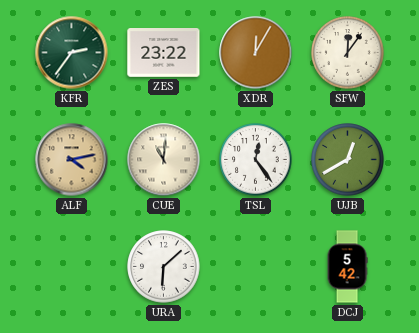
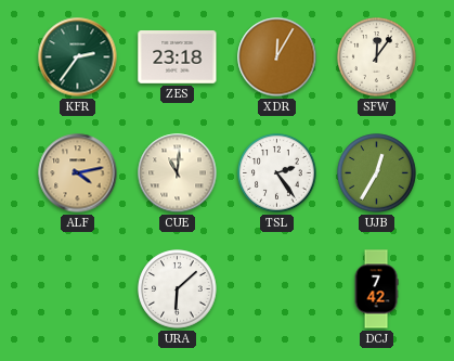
ZES: 23:22 -> 23:18 (178, 57)
TSL: 12:24 -> 2:24 (277, 173)
UJB: 12:40 -> 12:35 (377, 173)
DCJ: 5:42 -> 7:42 (376, 289)
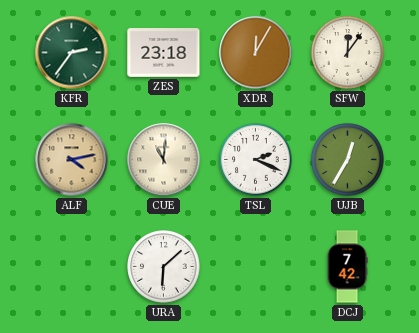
TSL: 2:24 -> 2:19 (256, 160)
